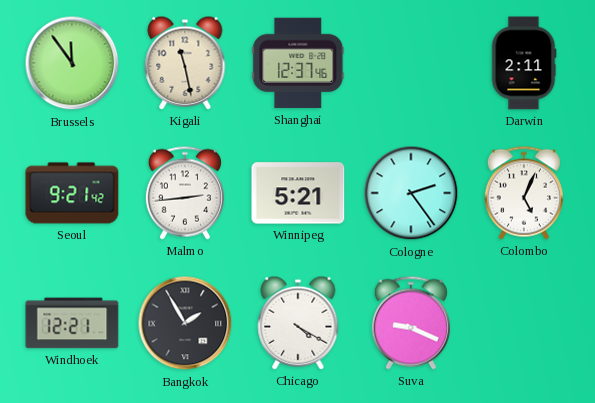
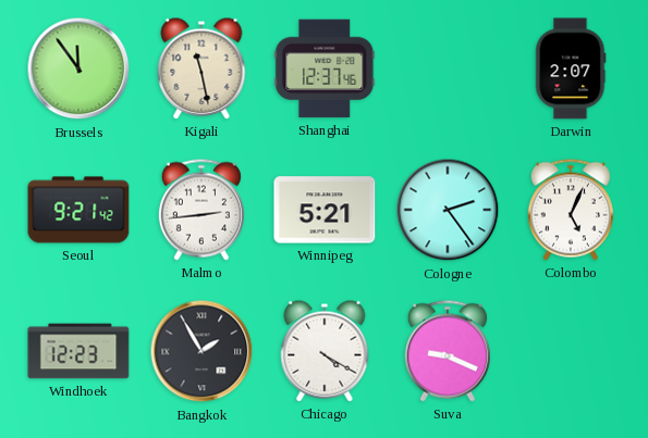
Darwin: 2:11 -> 2:07 (571, 68)
Windhoek: 12:21 -> 12:23 (78, 351)
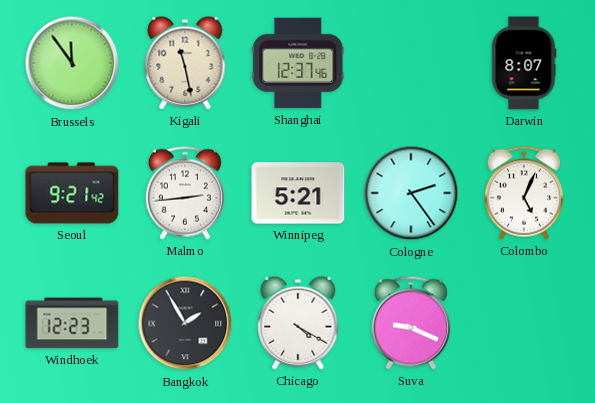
Darwin: 2:07 -> 8:07 (524, 63)
